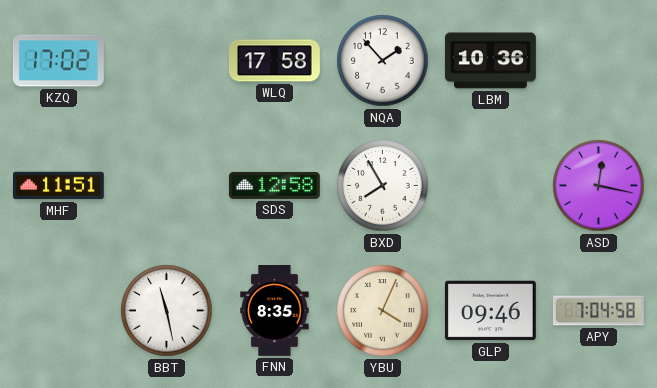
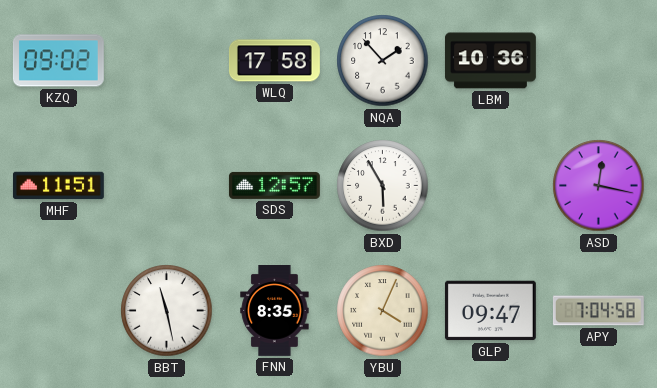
KZQ: 17:02 -> 09:02 (58, 61)
SDS: 12:58 -> 12:57 (274, 185)
BXD: 7:55 -> 5:55 (383, 186)
GLP: 09:46 -> 09:47 (490, 311)
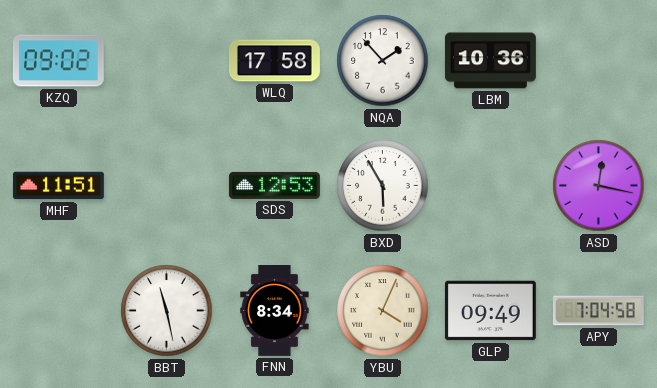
SDS: 12:57 -> 12:53 (274, 185)
FNN: 8:35 -> 8:34 (275, 311)
GLP: 09:47 -> 09:49 (490, 311)
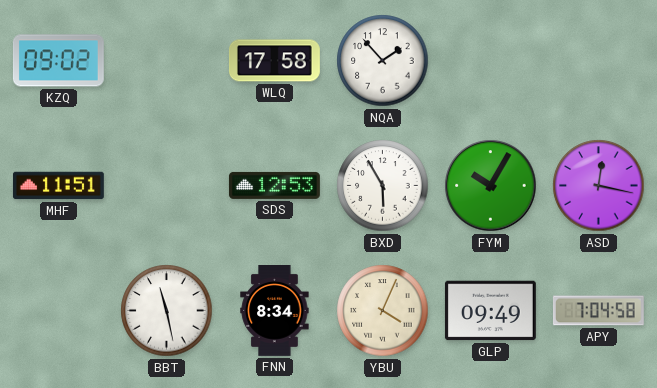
LBM: 10:36 -> none (491, 61)
FYM: none -> 10:05 (491, 186)
